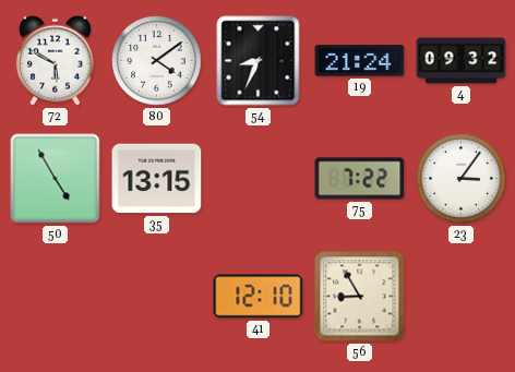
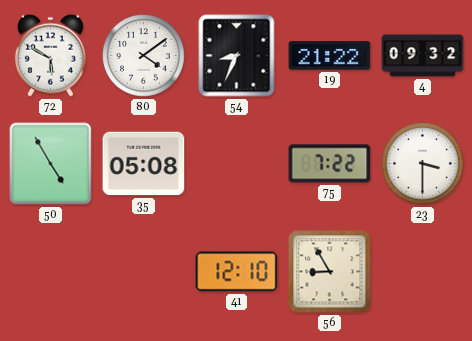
19: 21:24 -> 21:22 (330, 56)
35: 13:15 -> 05:08 (144, 164)
23: 3:06 -> 3:30 (423, 164)
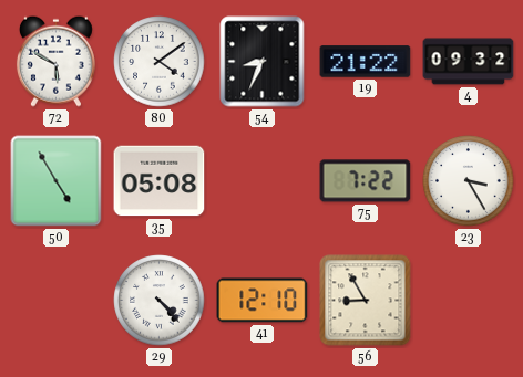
23: 3:30 -> 3:25 (469, 181)
29: none -> 4:23 (160, 301)
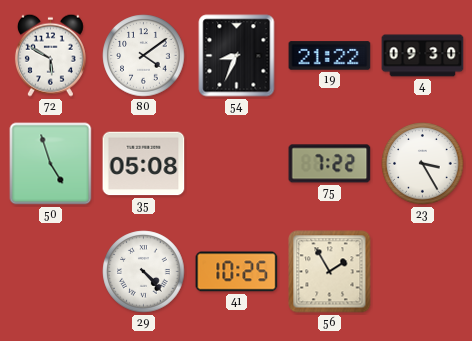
4: 09:32 -> 09:30 (423, 56)
50: 4:55 -> 4:57 (51, 164)
41: 12:10 -> 10:25 (237, 272)
56: 8:55 -> 1:55 (330, 272)
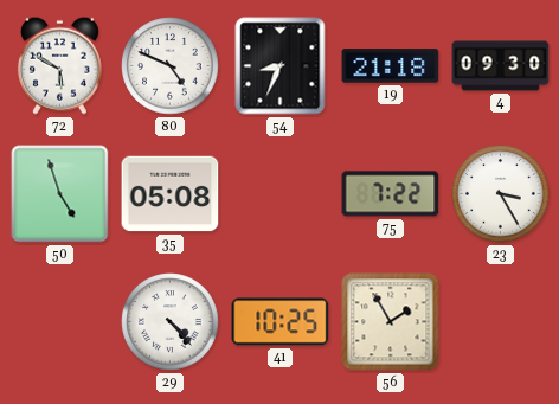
80: 4:09 -> 4:49 (171, 66)
19: 21:22 -> 21:18 (391, 66)
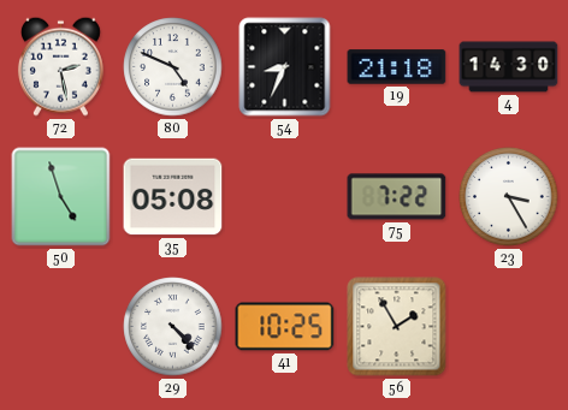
72: 5:50 -> 2:28 (60, 66)
4: 09:30 -> 14:30 (509, 67)
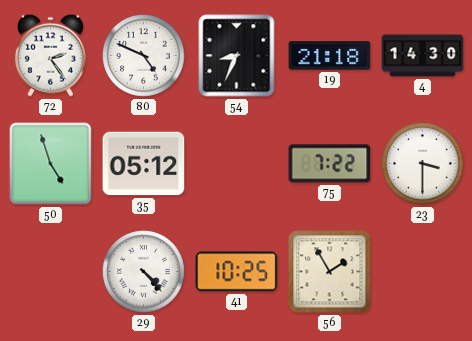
72: 2:28 -> 2:24 (50, 55)
35: 05:08 -> 05:12 (144, 164)
23: 3:25 -> 3:30 (423, 164)
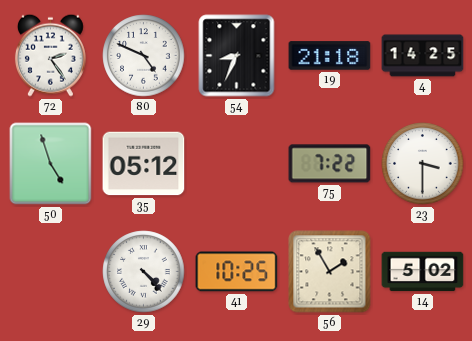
4: 14:30 -> 14:25 (423, 56)
14: none -> 5:02 (423, 272)
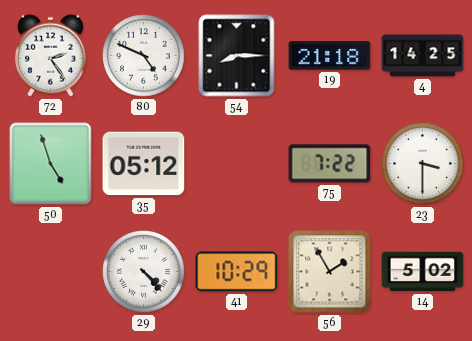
54: 8:34 -> 8:15 (237, 56)
41: 10:25 -> 10:29 (237, 272)
